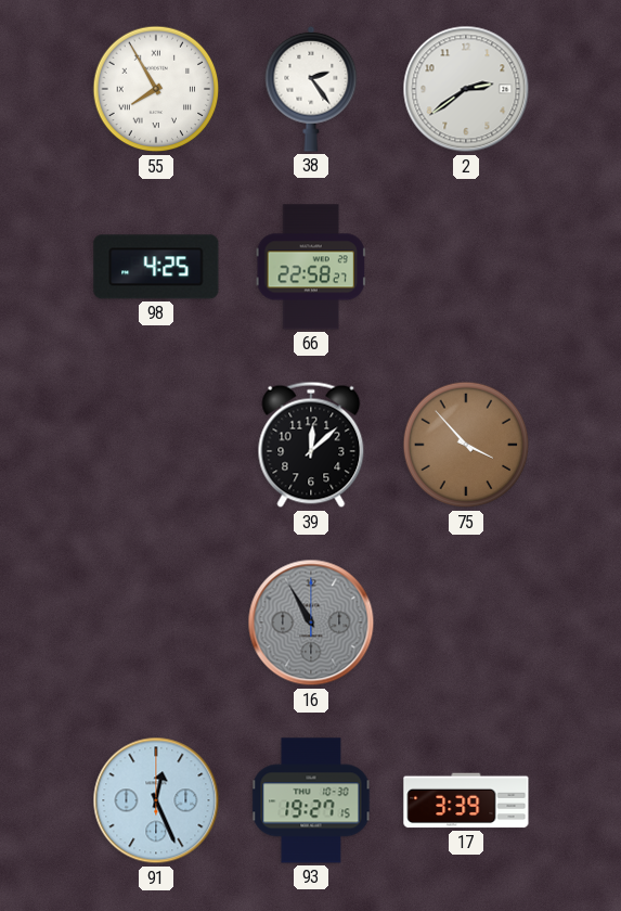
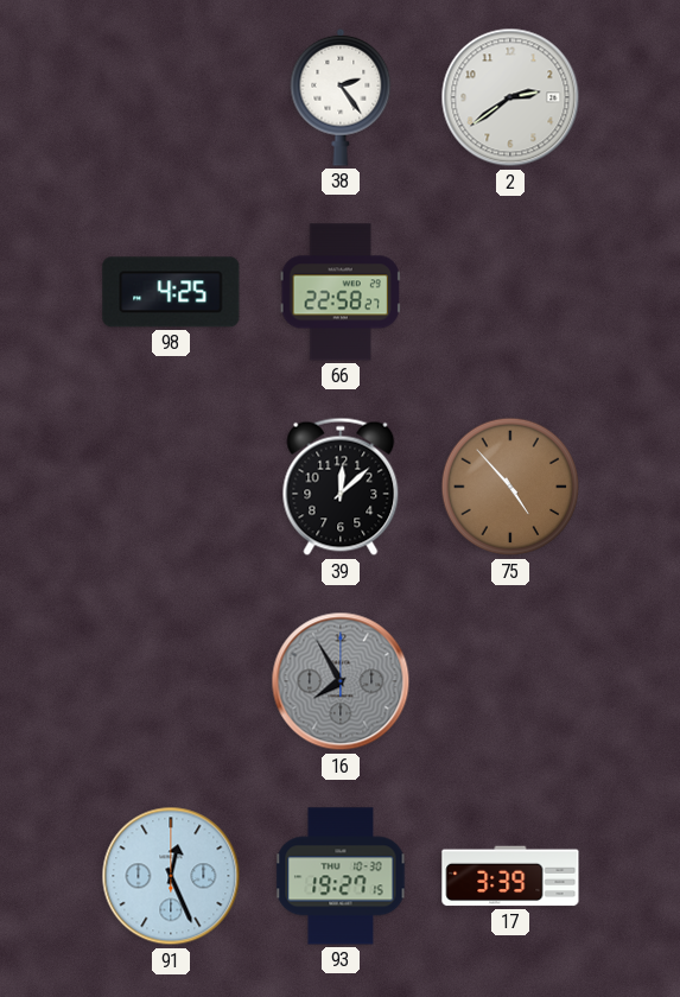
55: 7:55 -> none (156, 89)
75: 3:53 -> 4:53 (510, 487)
16: 10:55 -> 7:55 (341, 681)
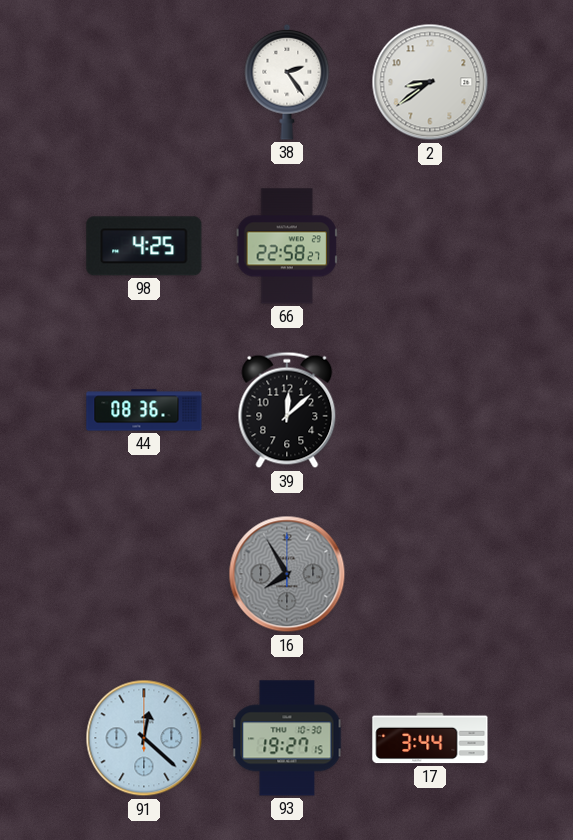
2: 2:39 -> 8:39 (430, 82)
44: none -> 08:36 (144, 410)
75: 4:53 -> none (510, 487)
91: 12:26 -> 12:22 (144, 738)
17: 3:39 -> 3:44 (430, 738)
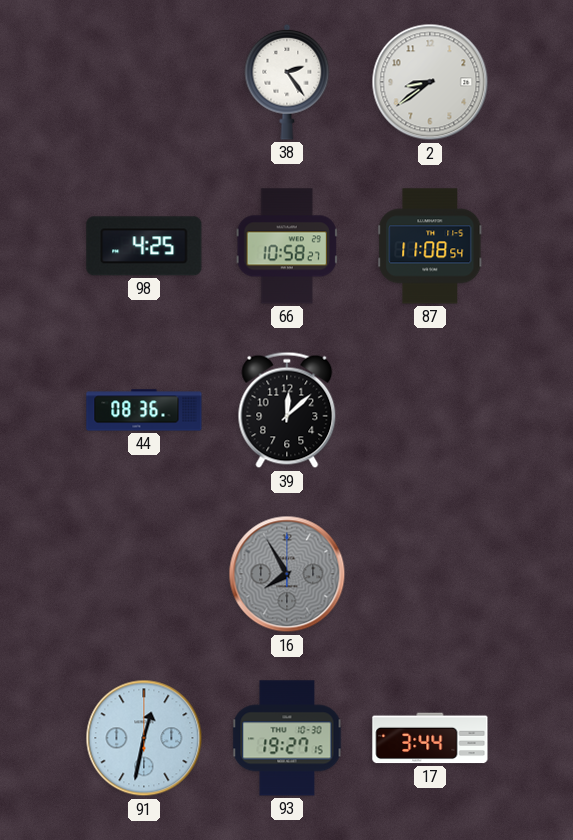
66: 22:58 -> 10:58 (287, 246)
87: none -> 11:08 (430, 246)
91: 12:22 -> 12:32 (144, 738)
